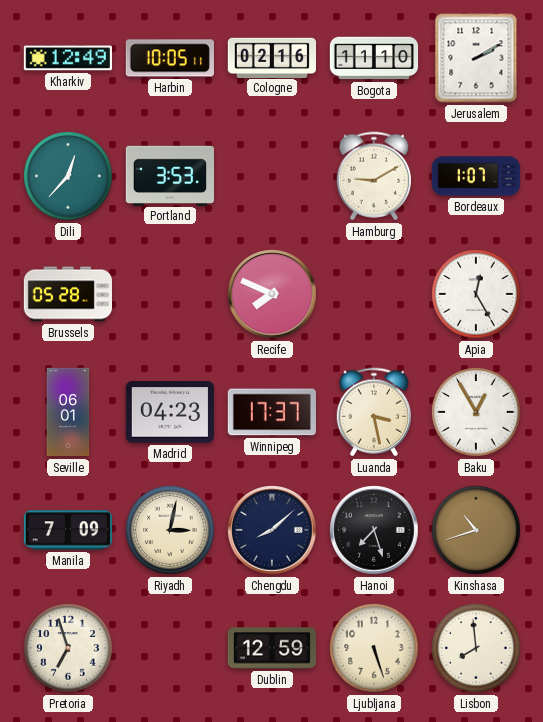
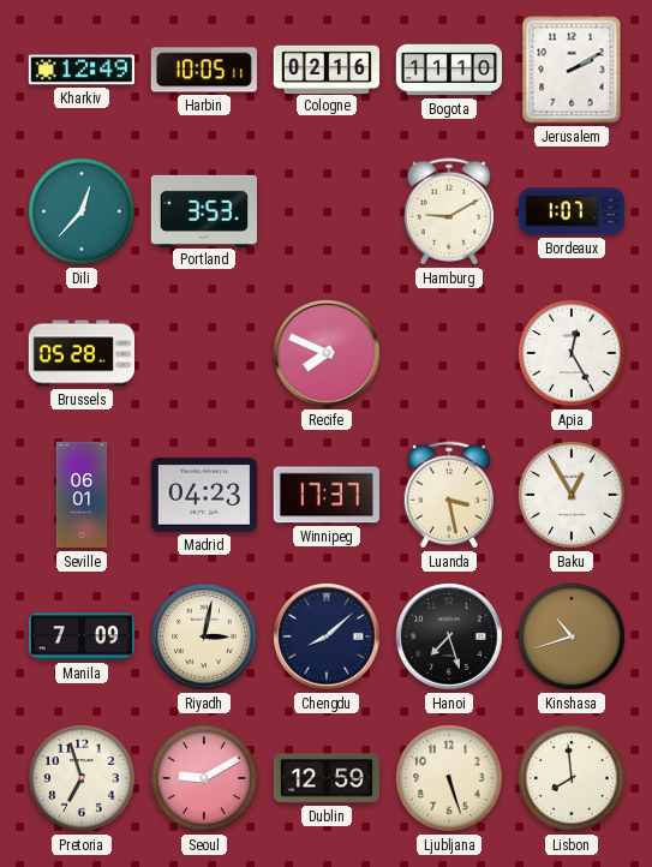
Seoul: none -> 9:10 (204, 778)
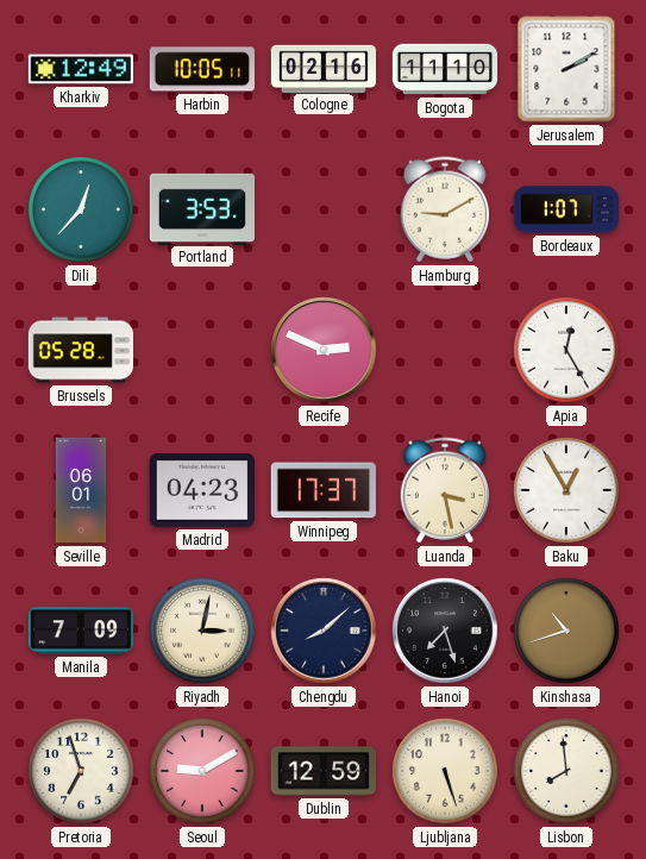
Recife: 7:49 -> 2:49 (324, 350)
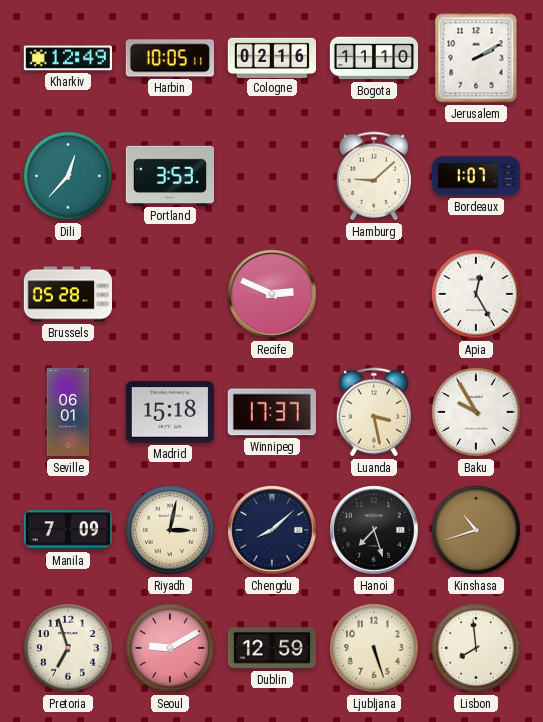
Hamburg: 9:10 -> 9:08 (373, 176)
Madrid: 04:23 -> 15:18 (169, 412)
Baku: 12:55 -> 9:55 (476, 412)
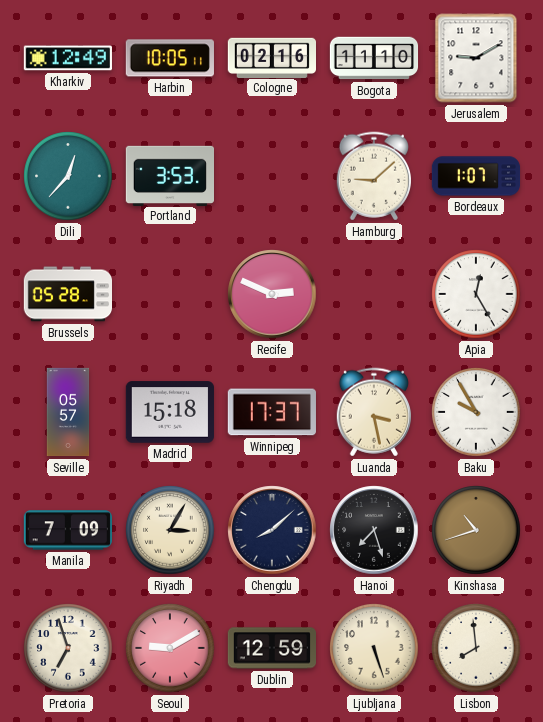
Jerusalem: 2:10 -> 9:10 (476, 58)
Seville: 06:01 -> 05:57 (68, 412)
Riyadh: 3:02 -> 3:05 (170, 530)
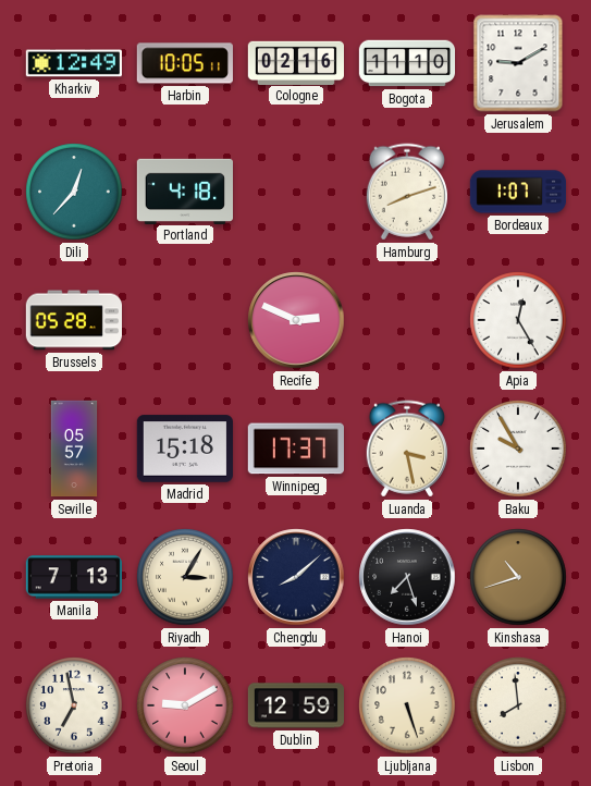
Portland: 3:53 -> 4:18 (184, 191)
Hamburg: 9:08 -> 8:12 (406, 192)
Manila: 7:09 -> 7:13 (73, 577)
Pretoria: 6:57 -> 6:58 (74, 705)
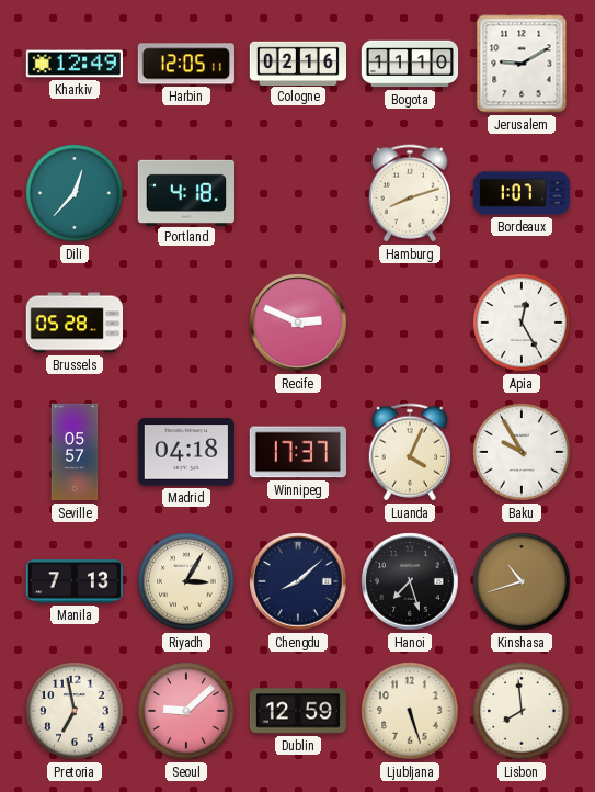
Harbin: 10:05 -> 12:05 (186, 64)
Madrid: 15:18 -> 04:18 (185, 452)
Luanda: 3:28 -> 4:04 (409, 452)
Seoul: 9:10 -> 9:08 (186, 711)
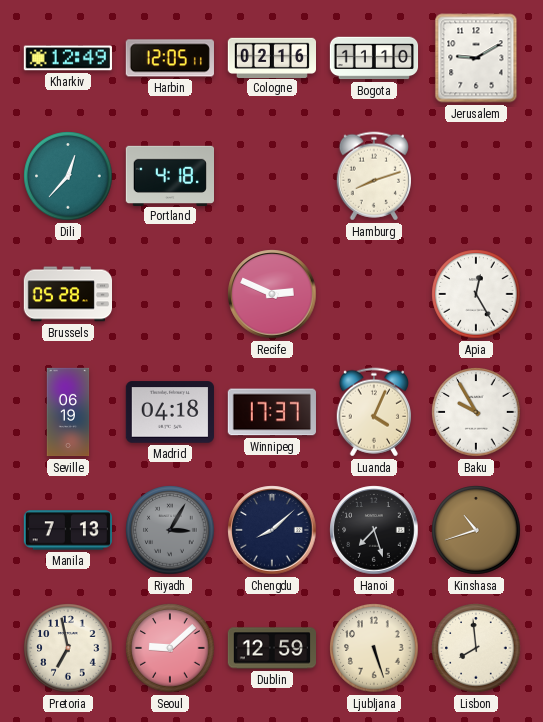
Bordeaux: 1:07 -> none (522, 193)
Seville: 05:57 -> 06:19 (68, 412)
Riyadh dial: cream -> grey (170, 530)
